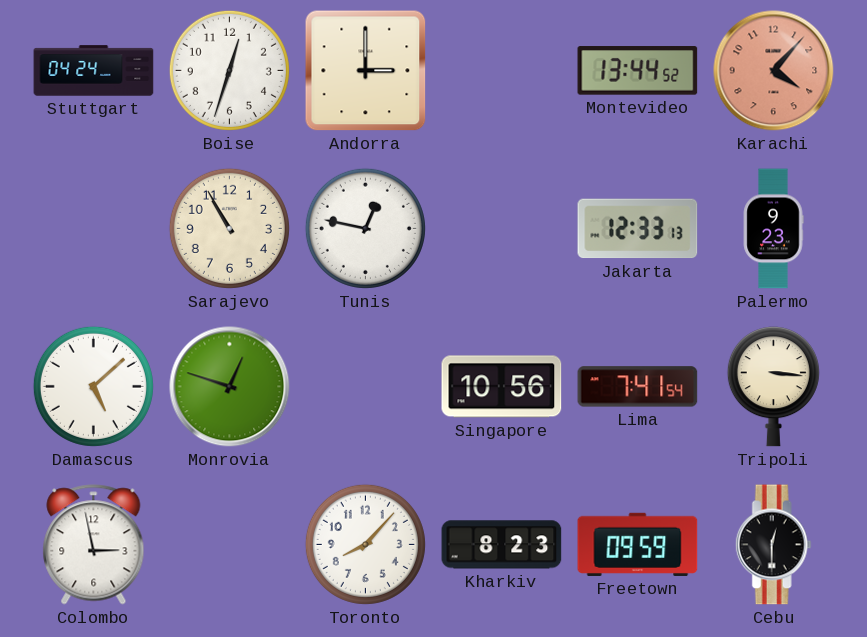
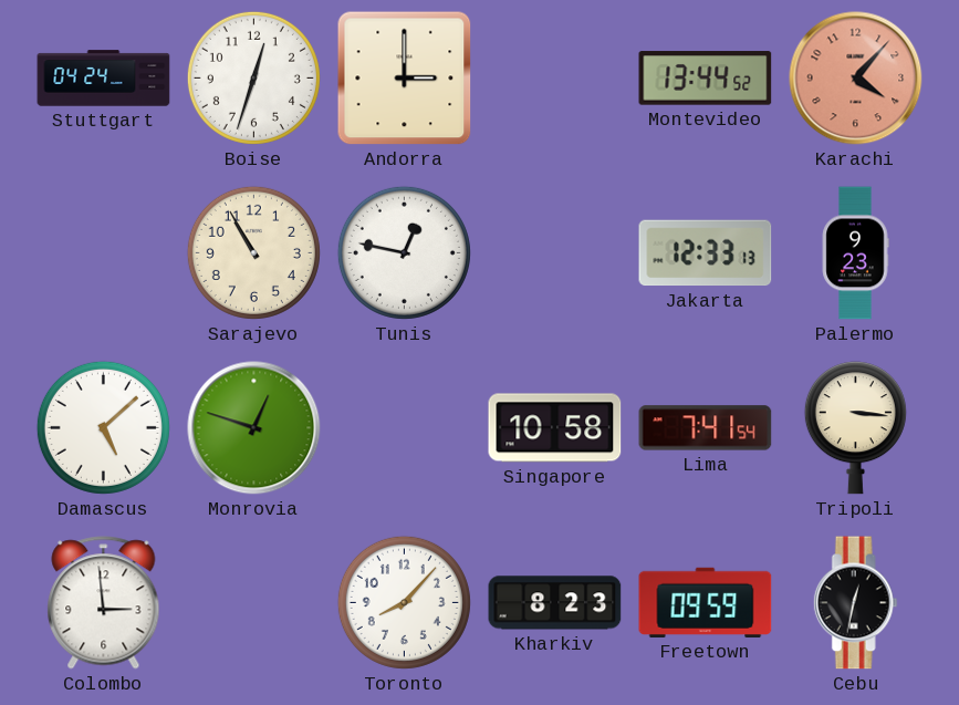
Singapore: 10:56 -> 10:58 (555, 428)
Colombo: 2:58 -> 2:59 (104, 603)
Cebu: 12:30 -> 12:32 (855, 603)
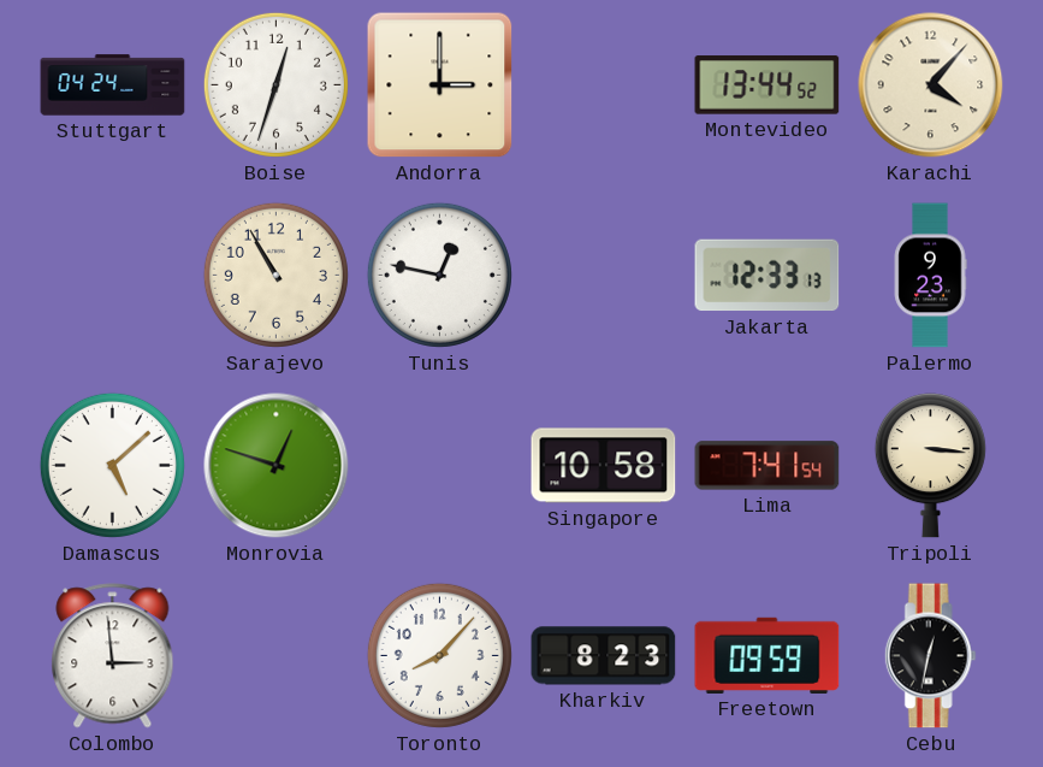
Karachi dial: salmon -> cream (931, 85)
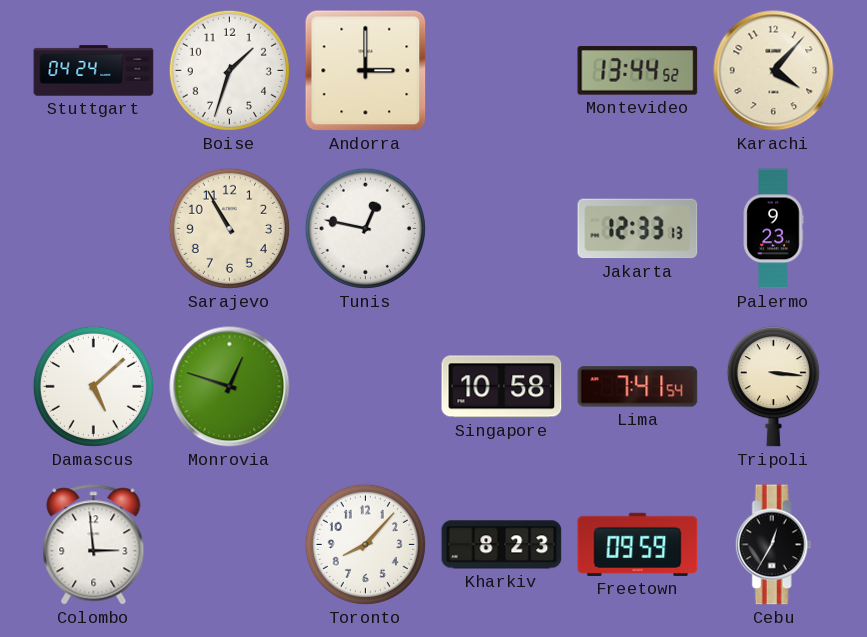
Boise: 12:33 -> 1:33 (229, 70)
Cebu: 12:32 -> 12:35 (773, 545)
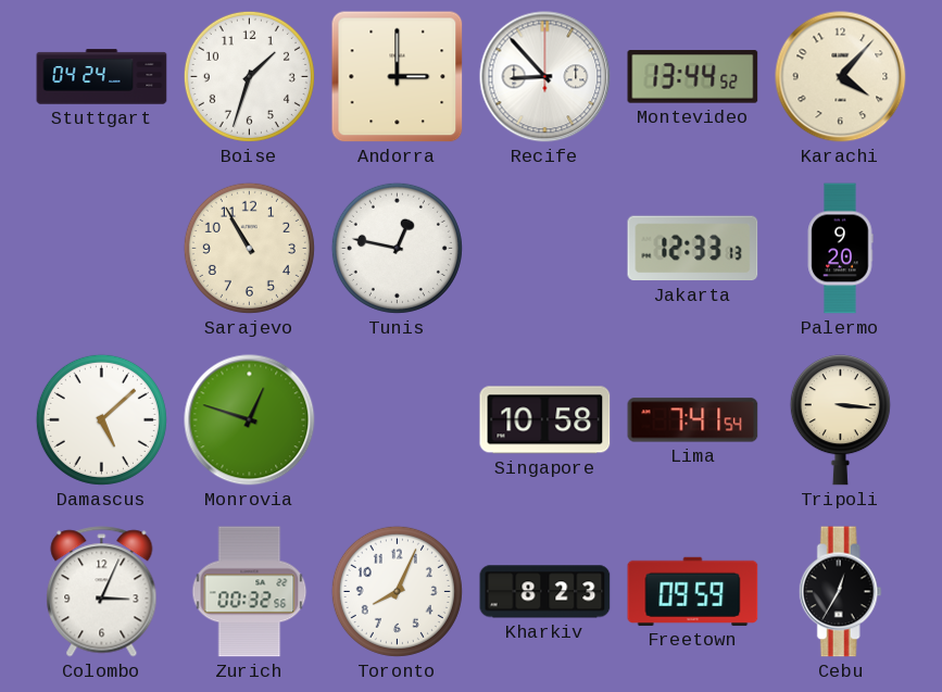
Recife: none -> 8:53 (545, 77)
Palermo: 9:23 -> 9:20 (840, 249)
Colombo: 2:59 -> 3:04 (102, 592)
Zurich: none -> 00:32 (250, 592)
Toronto: 8:07 -> 8:04 (397, 591)
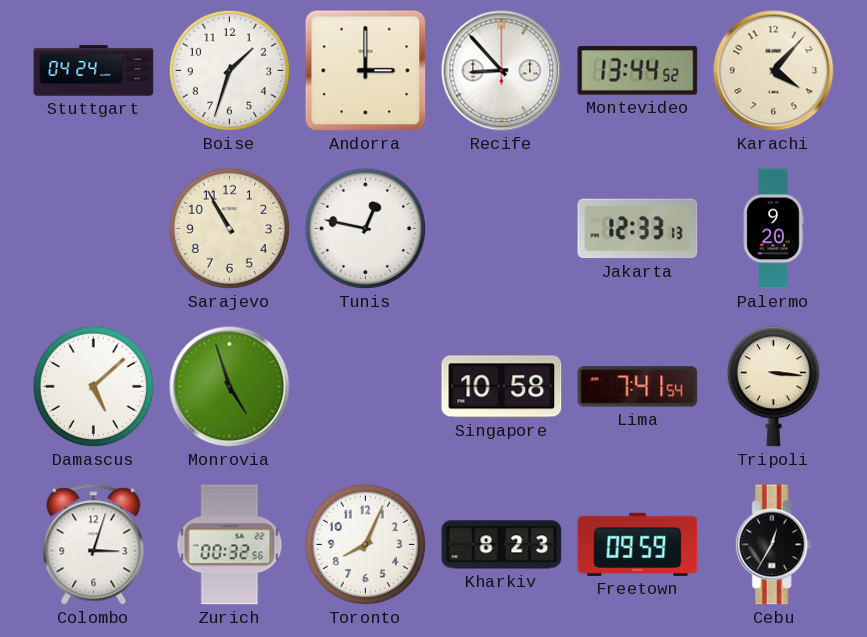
Monrovia: 12:48 -> 4:57 (230, 387)
Colombo: 3:04 -> 3:03 (94, 545)
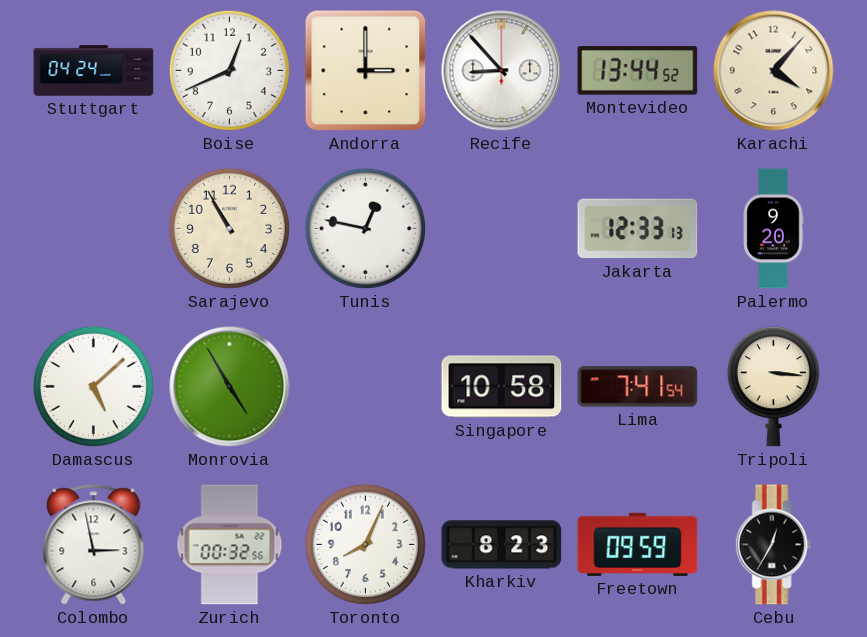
Boise: 1:33 -> 12:41 (229, 70)
Monrovia: 4:57 -> 4:55 (230, 387)
Colombo: 3:03 -> 2:58 (94, 545)
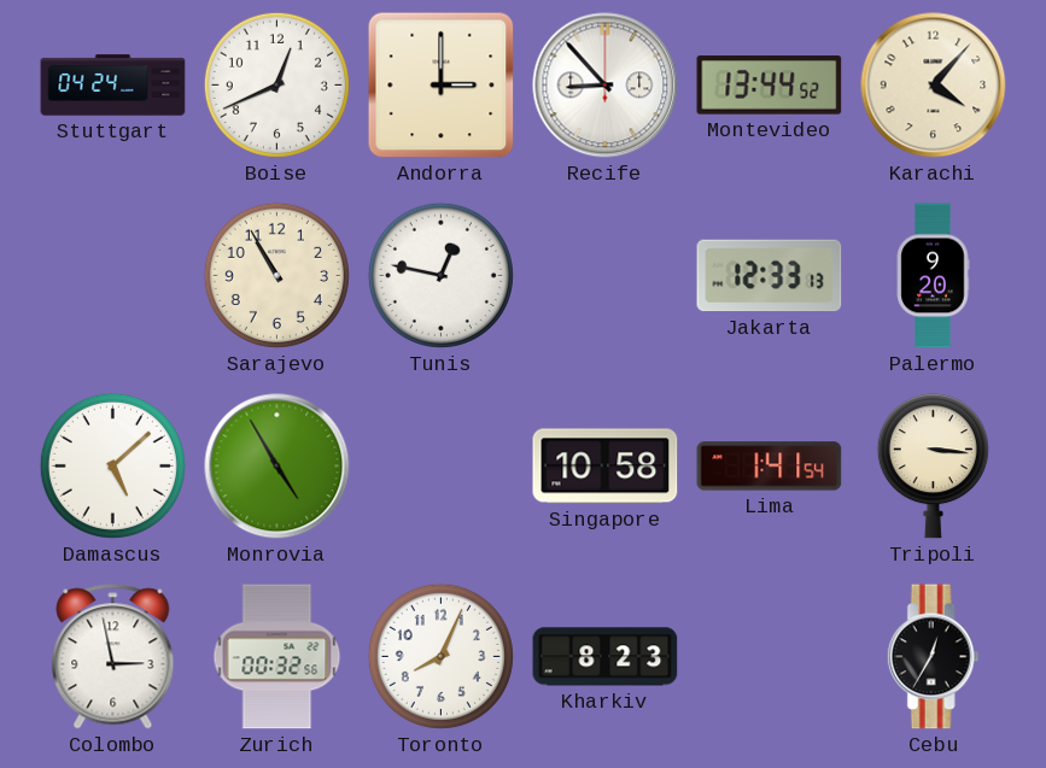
Lima: 7:41 -> 1:41 (770, 467)
Freetown: 09:59 -> none (638, 544)
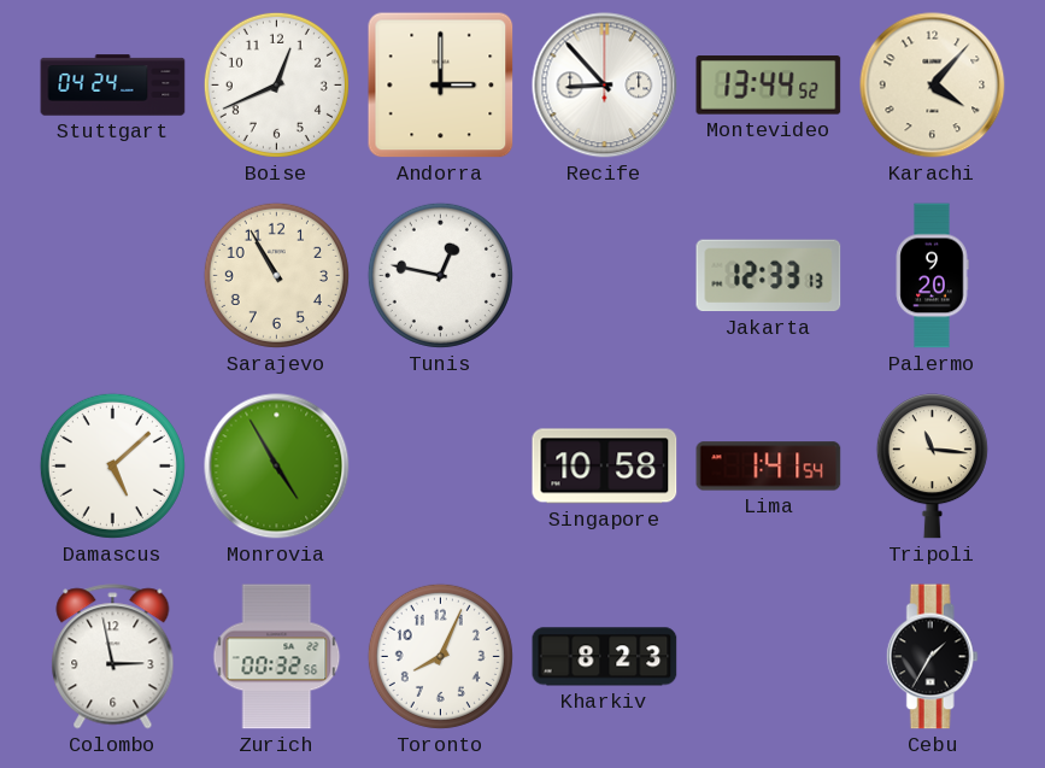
Tripoli: 3:16 -> 11:16 (932, 467)
Cebu: 12:35 -> 1:35 (932, 657)
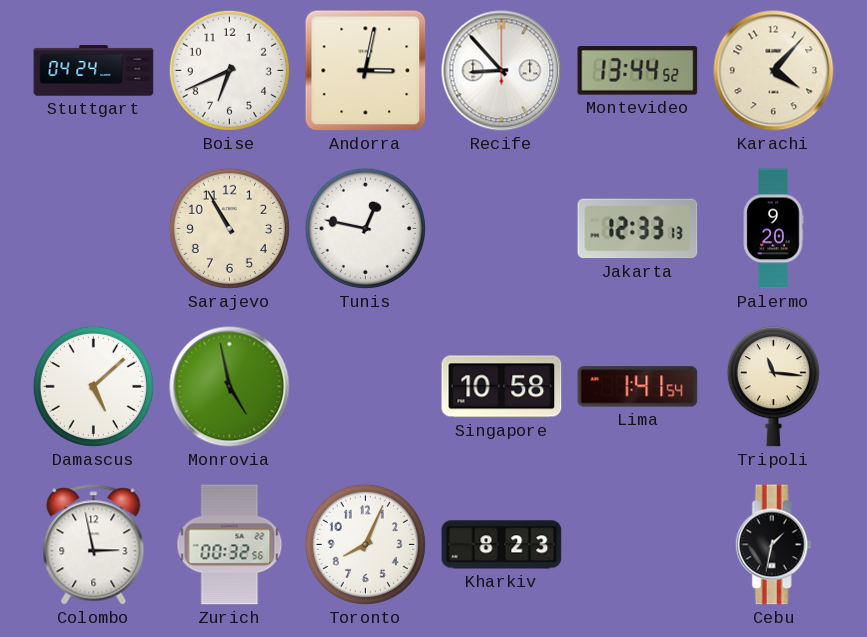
Boise: 12:41 -> 6:41 (229, 70)
Andorra: 3:00 -> 3:02 (366, 71)
Monrovia: 4:55 -> 4:58 (230, 387)
Cebu: 1:35 -> 1:32 (773, 545)
